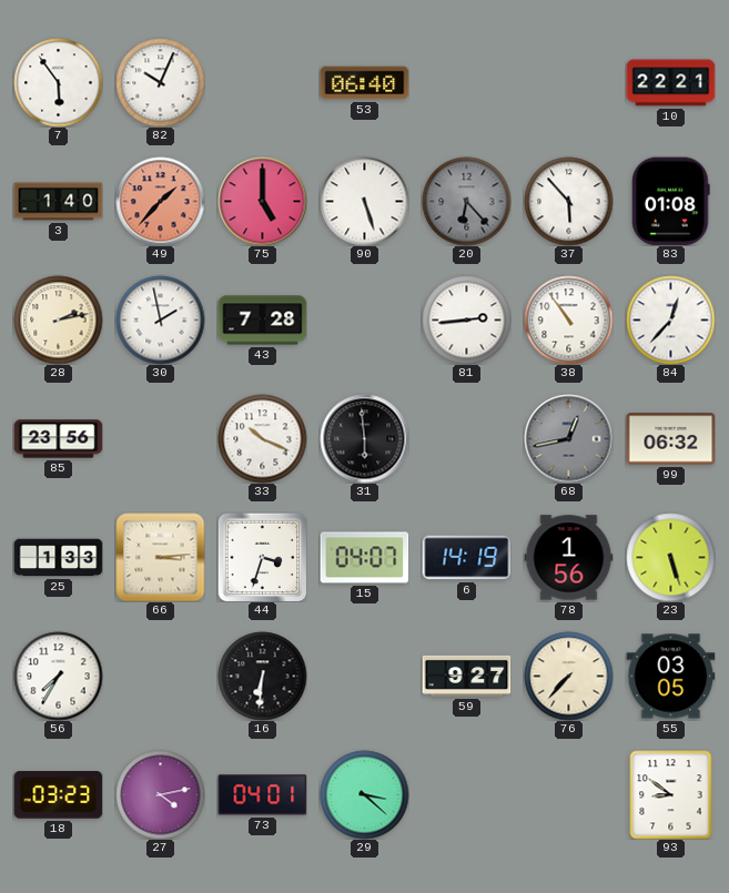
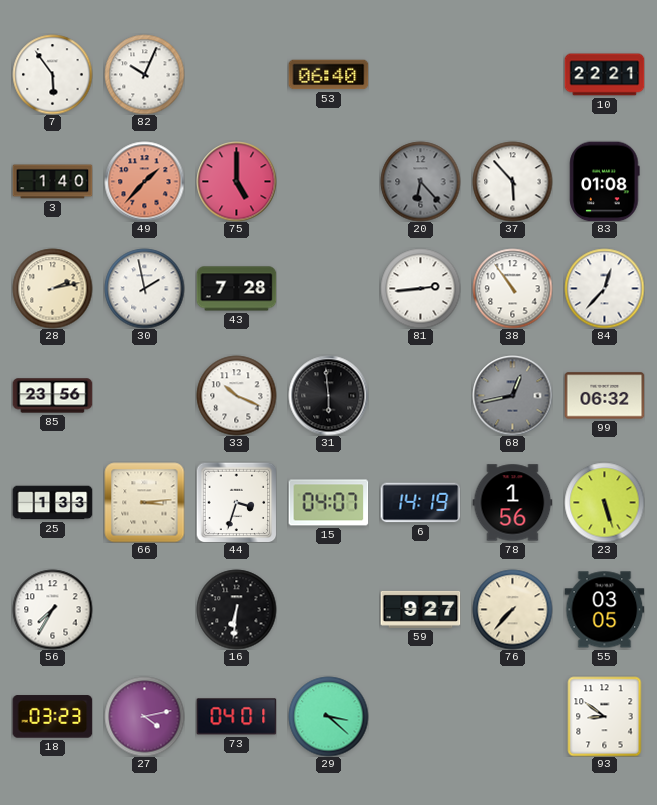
90: 5:27 -> none (364, 201)
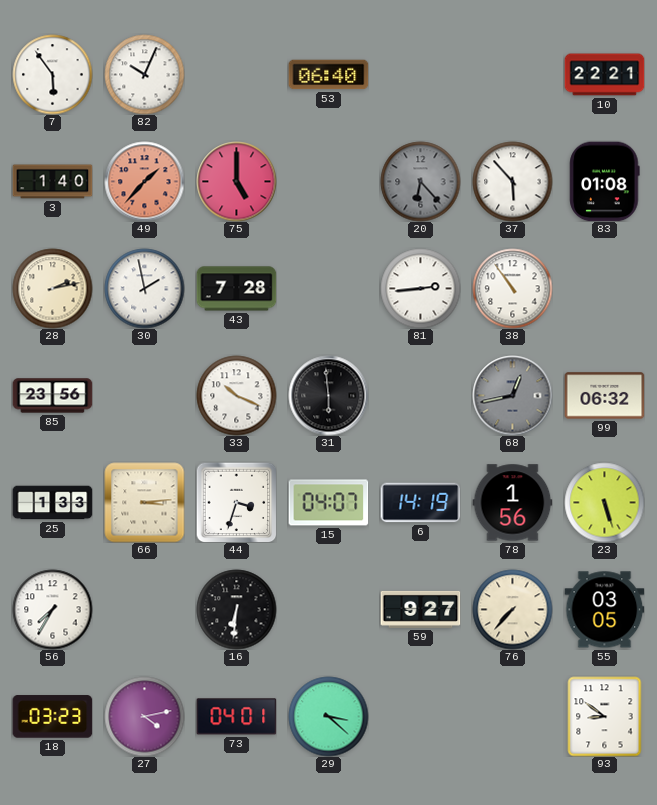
84: 12:37 -> none (604, 288)
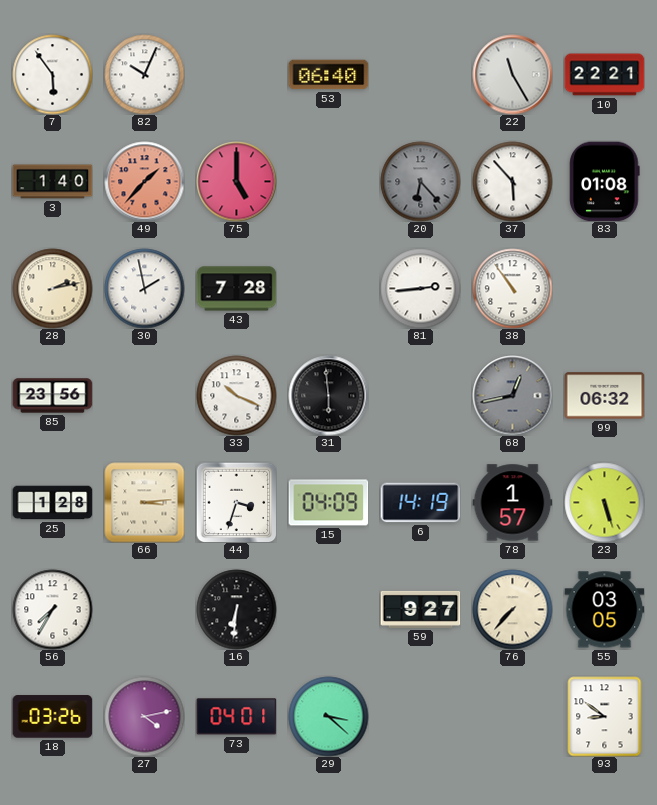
22: none -> 11:25 (512, 74)
25: 1:33 -> 1:28 (52, 503)
15: 04:07 -> 04:09 (328, 503)
78: 1:56 -> 1:57 (512, 503)
18: 03:23 -> 03:26 (52, 717)
